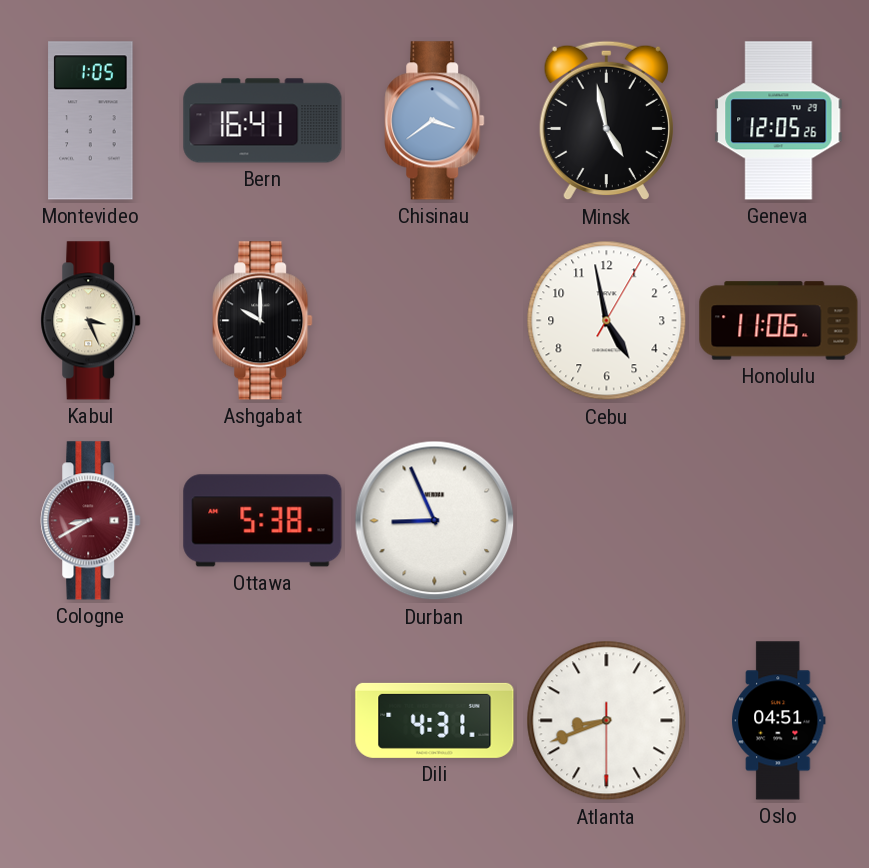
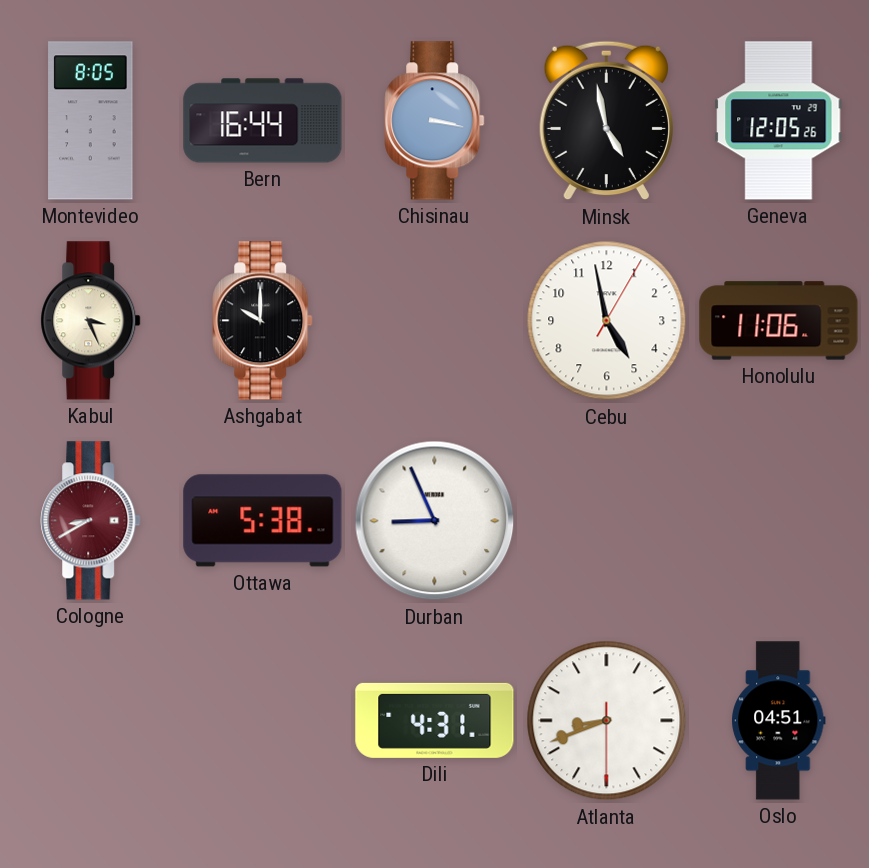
Montevideo: 1:05 -> 8:05 (91, 121)
Bern: 16:41 -> 16:44 (263, 121)
Chisinau: 3:39 -> 3:17 (435, 121)
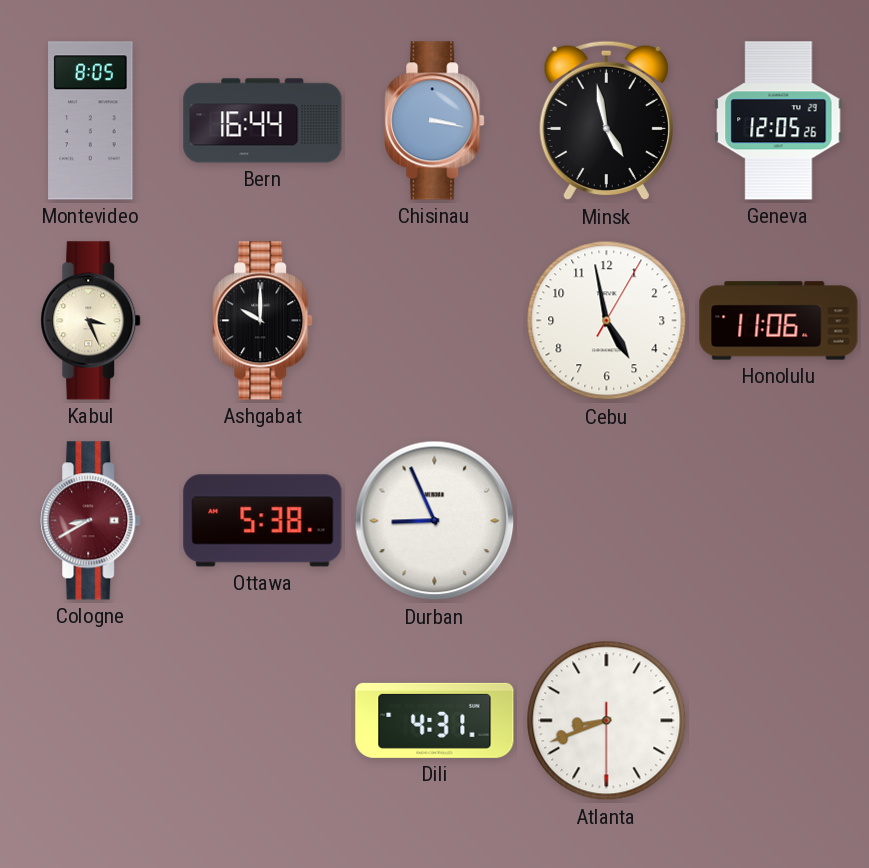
Oslo: 04:51 -> none (779, 721)
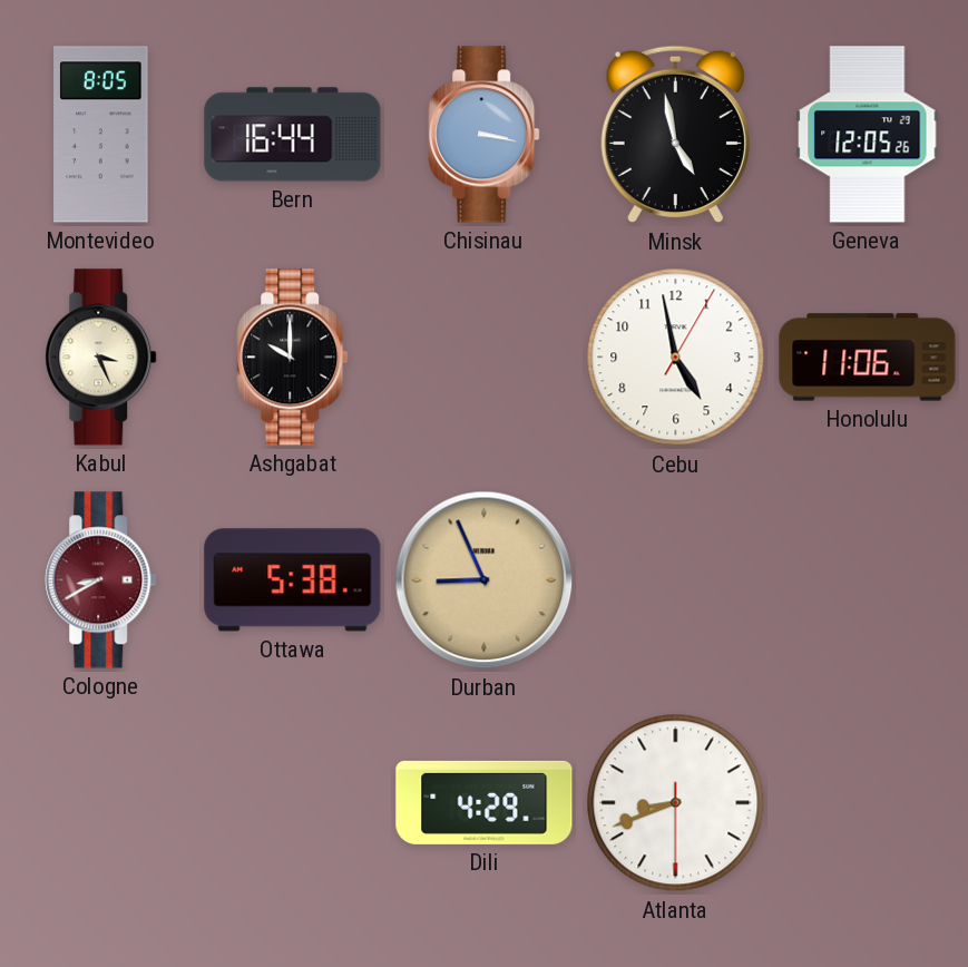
Durban dial: white -> champagne (485, 580)
Dili: 4:31 -> 4:29 (485, 802)
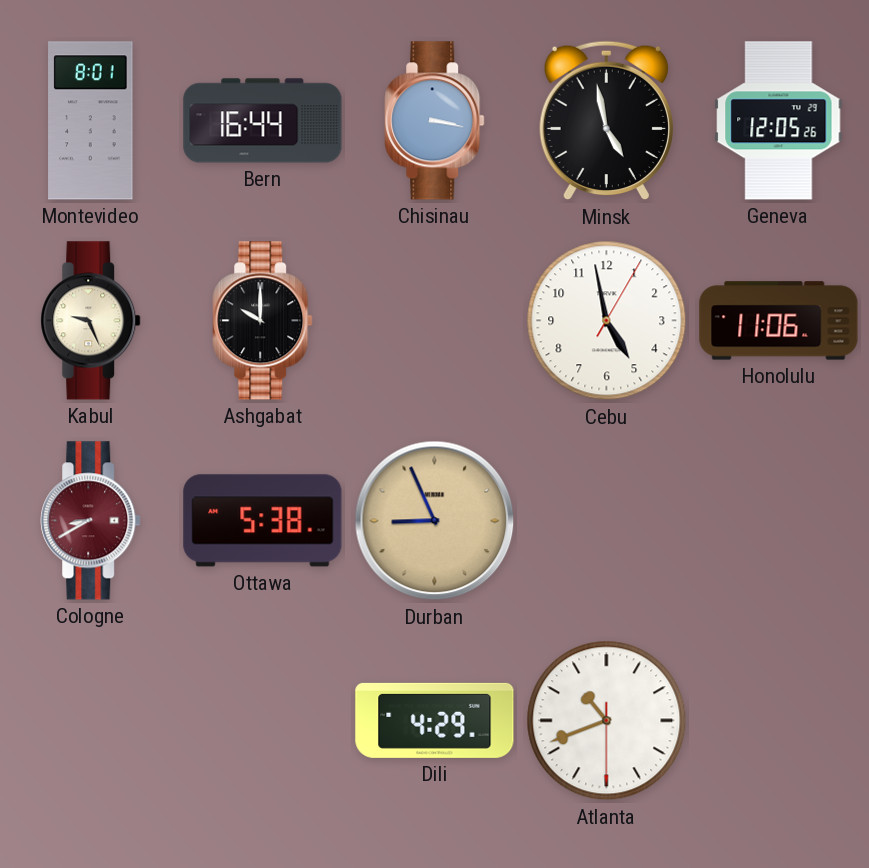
Montevideo: 8:05 -> 8:01 (91, 121)
Kabul: 3:26 -> 9:26 (91, 321)
Atlanta: 8:41 -> 10:41 (607, 721)
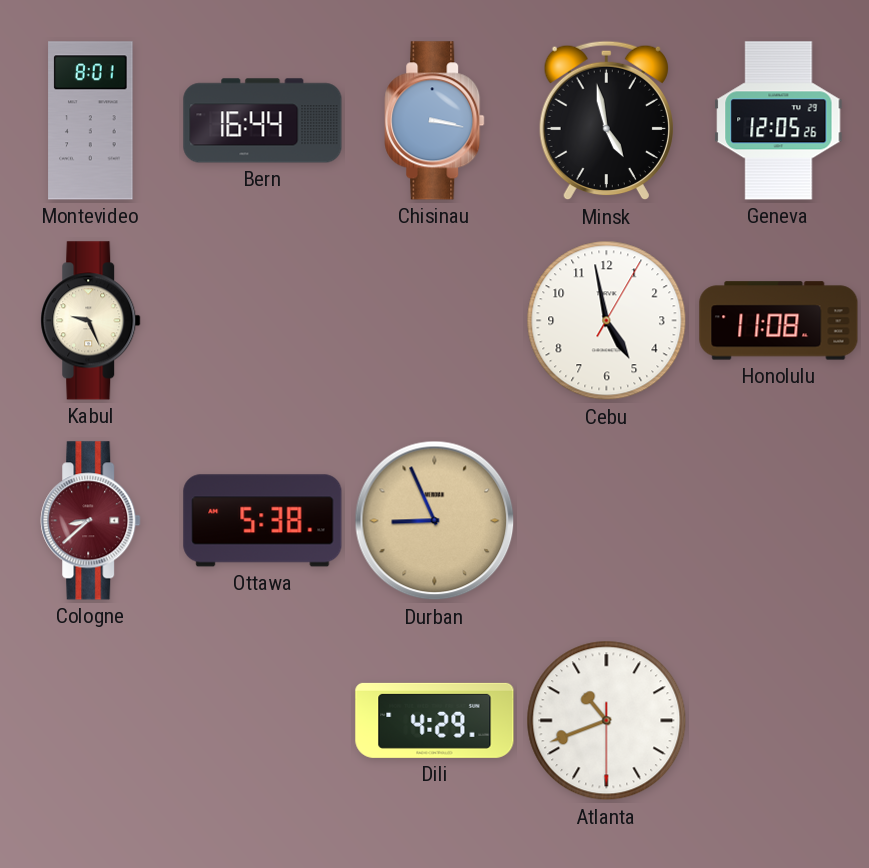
Ashgabat: 10:00 -> none (263, 321)
Honolulu: 11:06 -> 11:08 (779, 321)
Cologne: 8:40 -> 8:38 (91, 521)
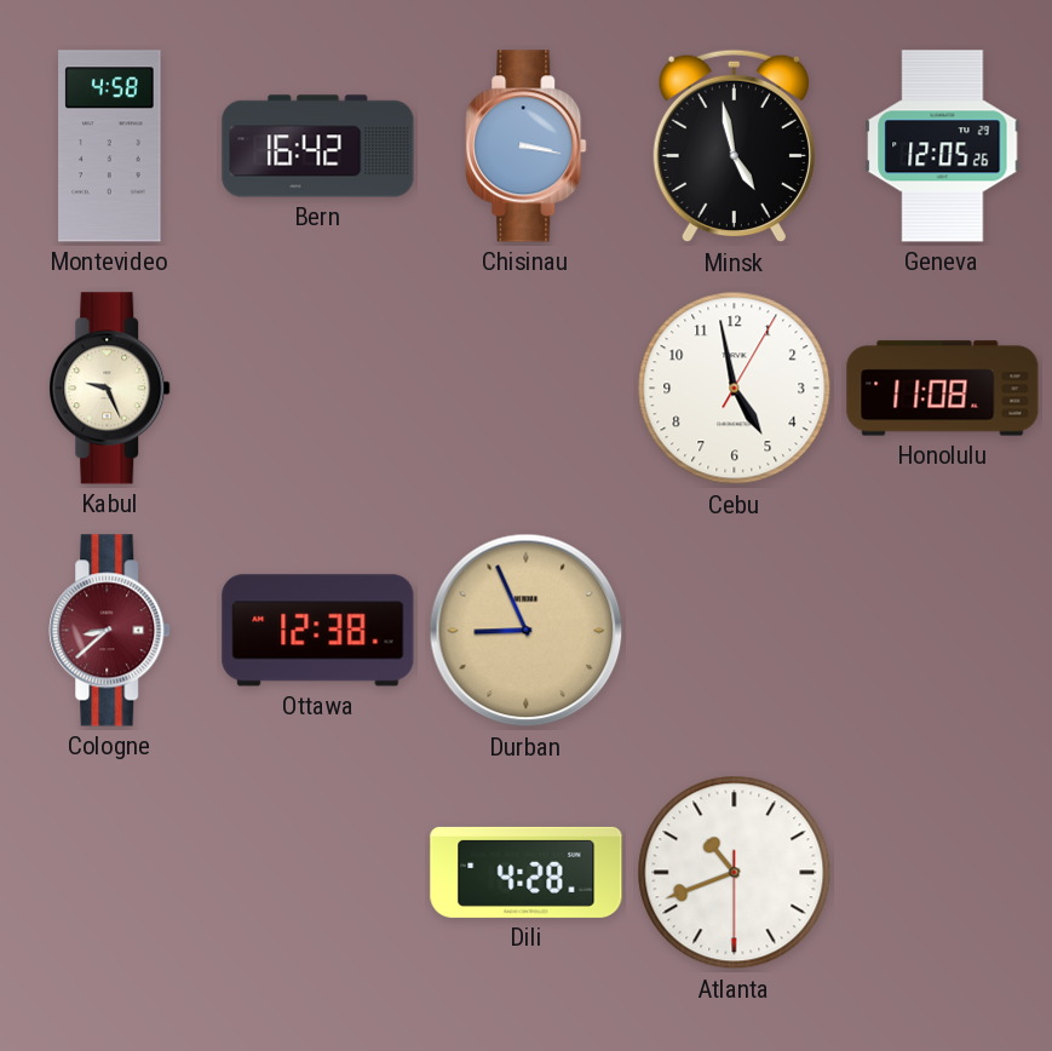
Montevideo: 8:01 -> 4:58 (110, 147)
Bern: 16:44 -> 16:42 (318, 147)
Ottawa: 5:38 -> 12:38 (318, 631)
Dili: 4:29 -> 4:28 (527, 872)
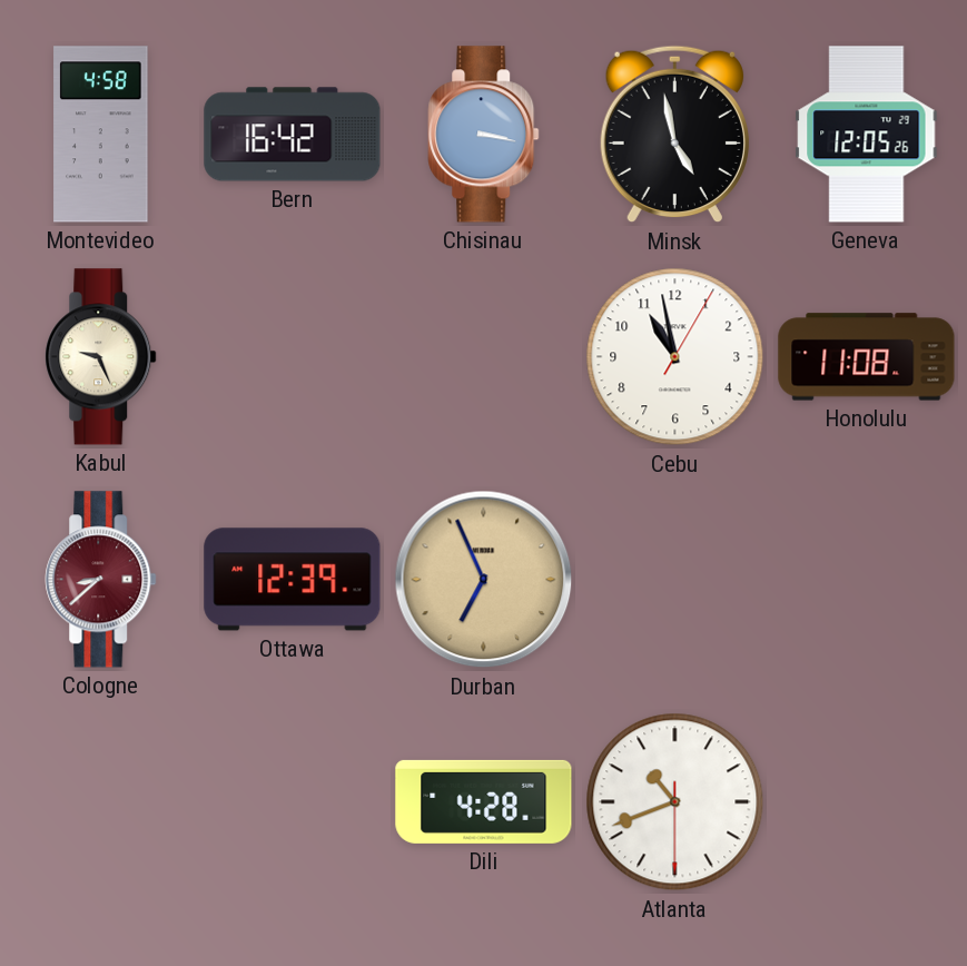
Cebu: 4:58 -> 10:58 (675, 357)
Ottawa: 12:38 -> 12:39 (293, 580)
Durban: 8:56 -> 6:56 (484, 580)
